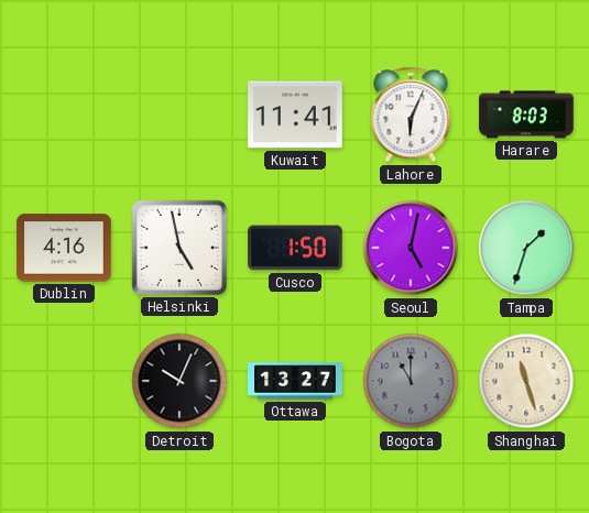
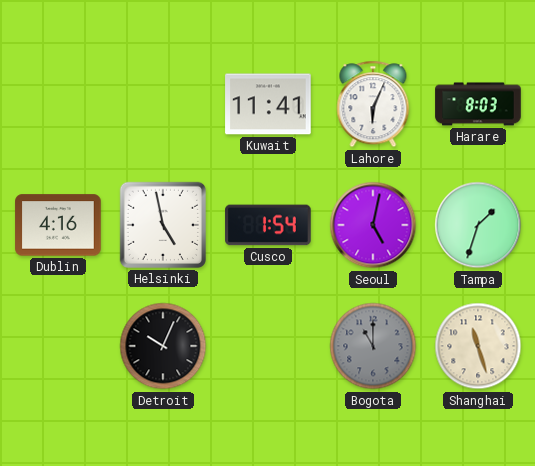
Cusco: 1:50 -> 1:54 (268, 225)
Ottawa: 13:27 -> none (295, 381)
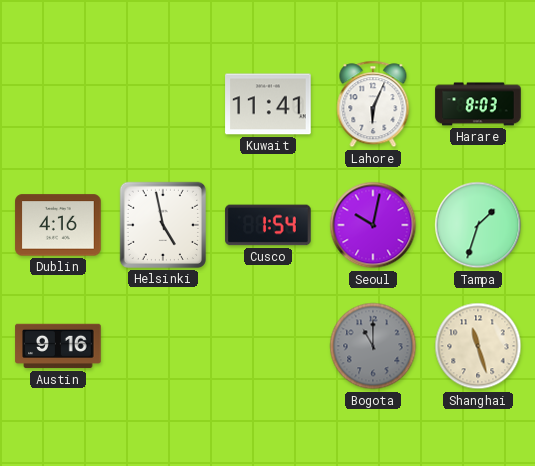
Seoul: 5:02 -> 10:02 (373, 225)
Austin: none -> 9:16 (58, 346)
Detroit: 10:04 -> none (163, 346)
